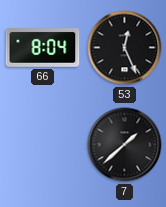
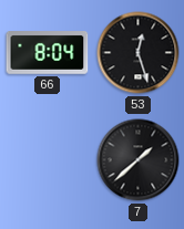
53: 12:26 -> 12:27 (139, 53)
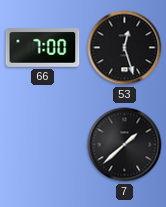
66: 8:04 -> 7:00 (43, 48)
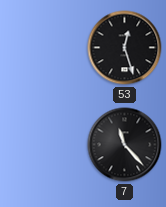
66: 7:00 -> none (43, 48)
7: 1:38 -> 11:23 (125, 145)
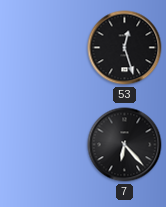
7: 11:23 -> 6:23 (125, 145)
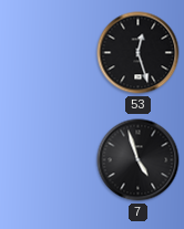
7: 6:23 -> 4:57 (139, 160)
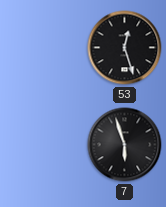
7: 4:57 -> 5:57 (125, 145)
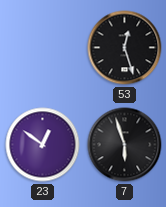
23: none -> 12:51 (43, 145)
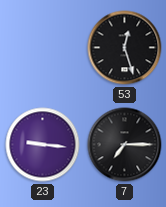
23: 12:51 -> 9:16 (43, 145)
7: 5:57 -> 7:15 (125, 145)
